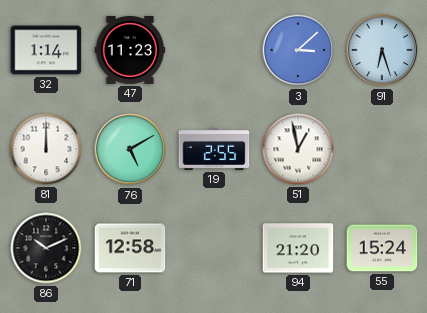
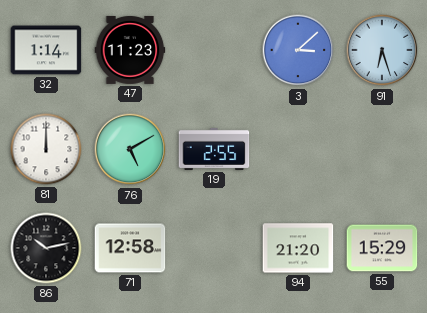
51: 12:58 -> none (298, 149)
86: 10:11 -> 10:13 (46, 248)
55: 15:24 -> 15:29 (382, 248)
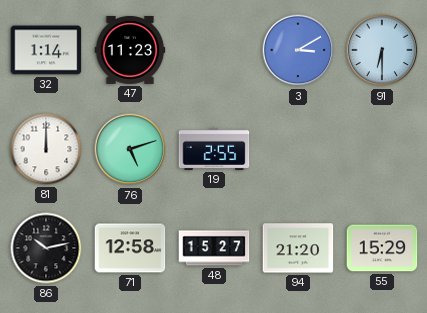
3: 3:08 -> 3:10 (298, 50)
91: 6:27 -> 6:30 (382, 50)
76: 5:10 -> 5:12 (130, 149)
48: none -> 15:27 (214, 248)
